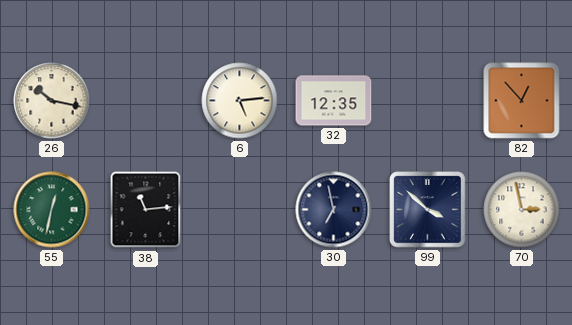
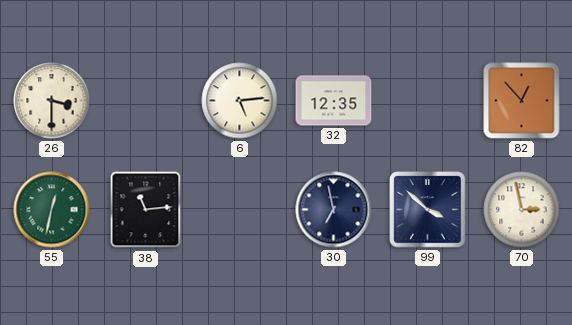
26: 10:17 -> 3:30 (52, 101)
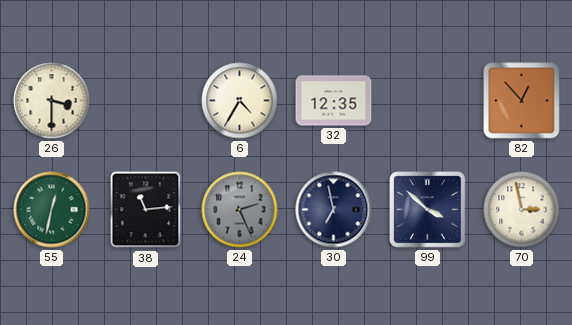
6: 5:14 -> 4:35 (240, 101)
24: none -> 2:26 (240, 210)
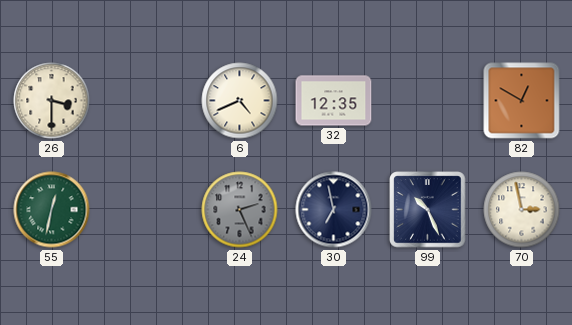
6: 4:35 -> 4:41 (240, 101)
82: 12:53 -> 12:50 (522, 101)
38: 11:14 -> none (146, 210)
99: 3:52 -> 10:26 (428, 210)
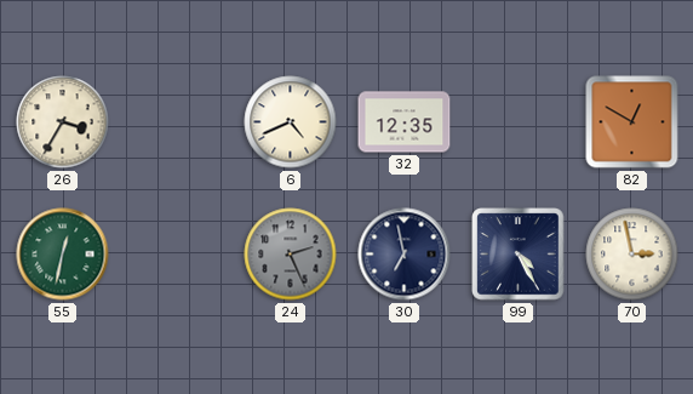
26: 3:30 -> 3:35 (63, 122)
99: 10:26 -> 4:25 (519, 255)
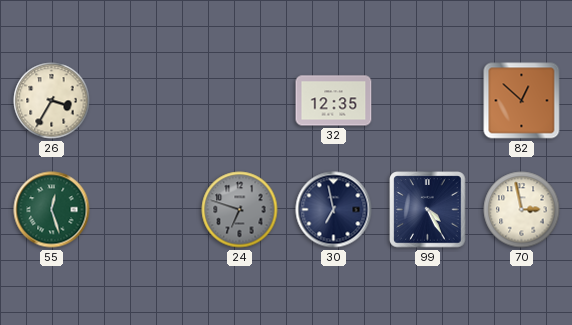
6: 4:41 -> none (291, 122)
82: 12:50 -> 12:52 (522, 101)
55: 12:32 -> 12:27 (52, 210)
24: 2:26 -> 6:48 (240, 210)
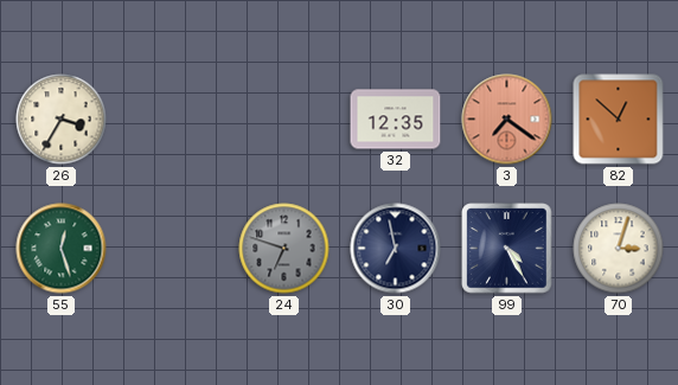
3: none -> 7:21 (507, 120)
70: 2:58 -> 3:03 (619, 249)
